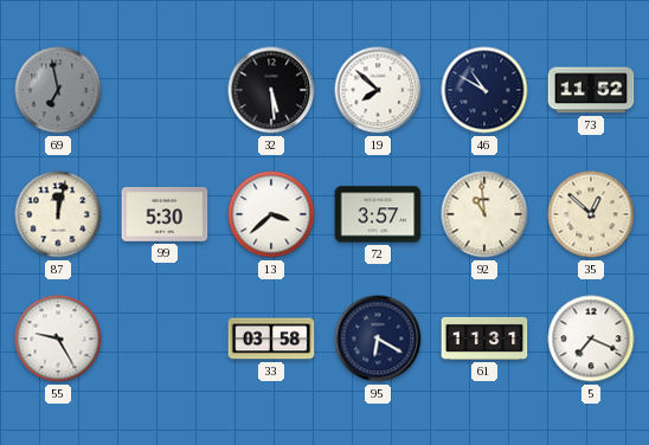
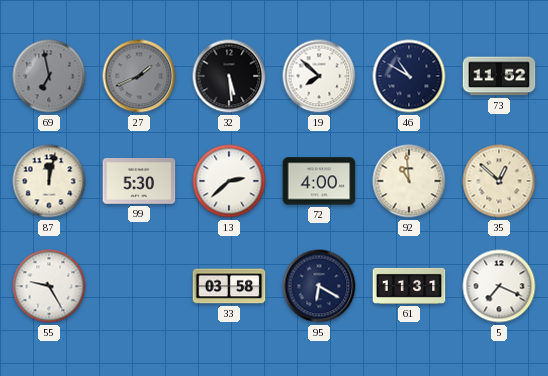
27: none -> 1:41 (139, 76)
13: 3:38 -> 2:38 (229, 181)
72: 3:57 -> 4:00 (319, 181)
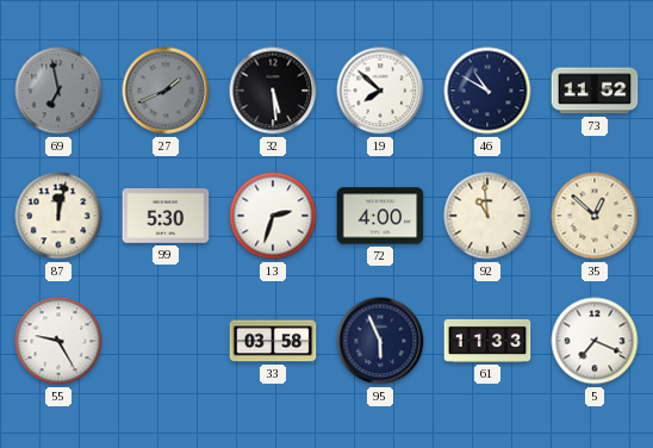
13: 2:38 -> 2:33 (273, 216)
95: 6:20 -> 5:56 (380, 341)
61: 11:31 -> 11:33 (487, 341)
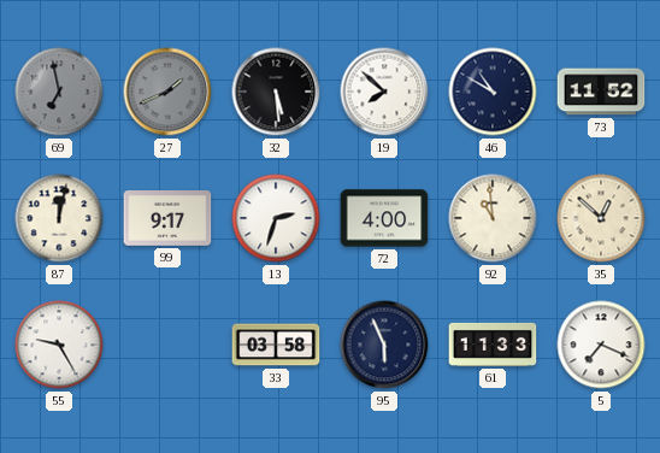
99: 5:30 -> 9:17 (167, 218)
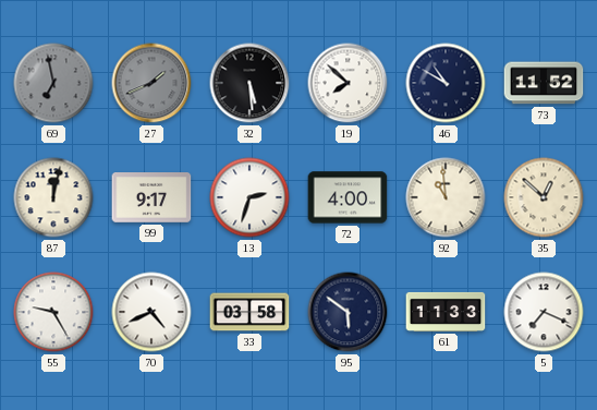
70: none -> 4:41 (151, 312)
95: 5:56 -> 5:51 (348, 312)
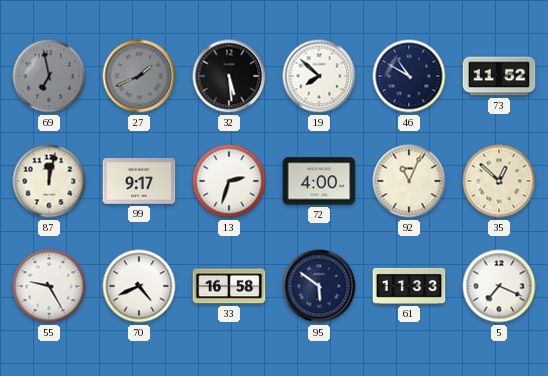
92: 10:59 -> 11:04 (409, 181)
33: 03:58 -> 16:58 (229, 286)
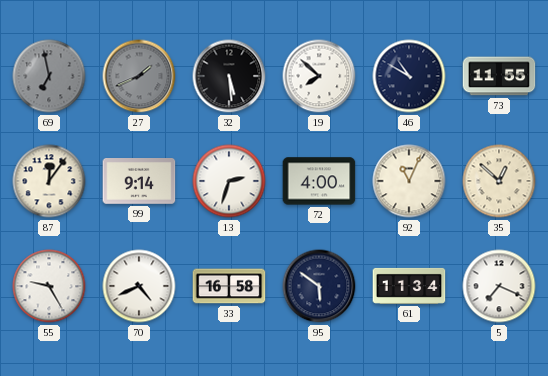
73: 11:52 -> 11:55 (499, 76)
87: 12:02 -> 12:06 (49, 181)
99: 9:17 -> 9:14 (139, 181)
61: 11:33 -> 11:34 (409, 286)
